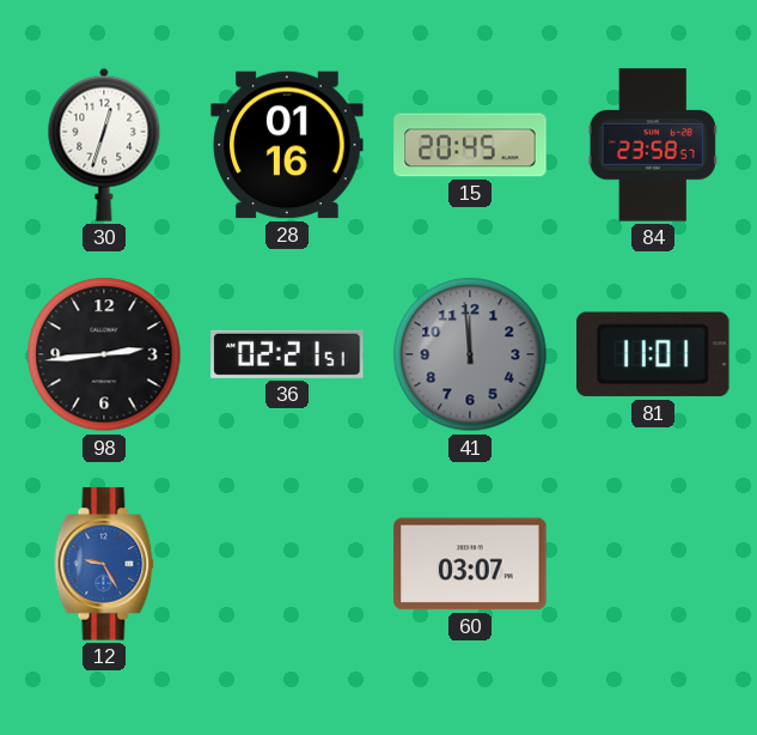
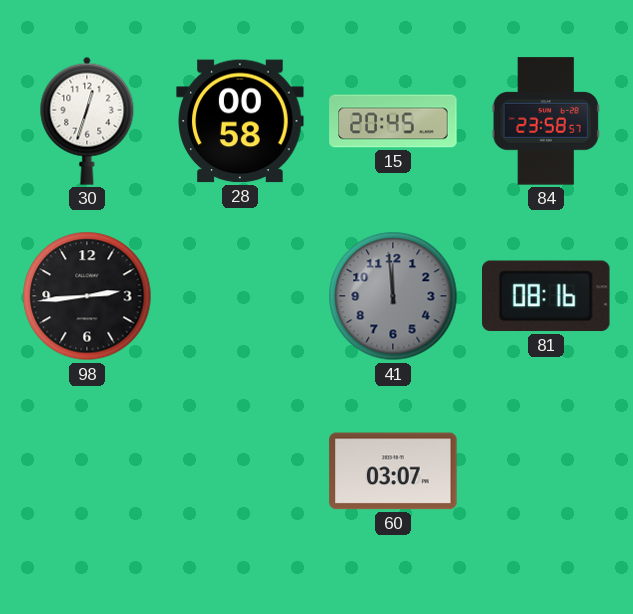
28: 01:16 -> 00:58 (240, 121)
36: 02:21 -> none (287, 354)
81: 11:01 -> 08:16 (546, 296)
12: 9:25 -> none (104, 564)
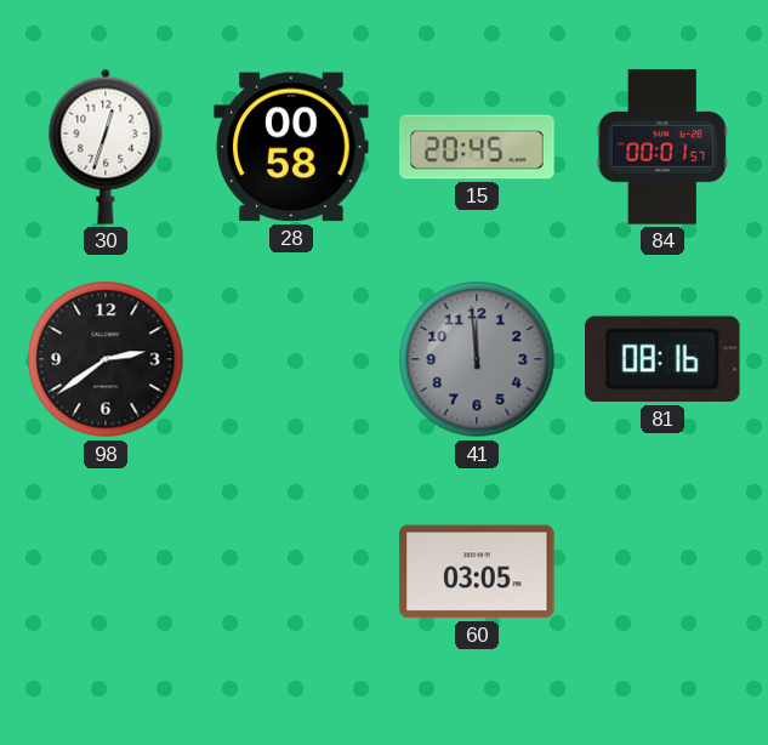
84: 23:58 -> 00:01 (662, 147)
98: 2:44 -> 2:39 (106, 359)
60: 03:07 -> 03:05 (477, 571)
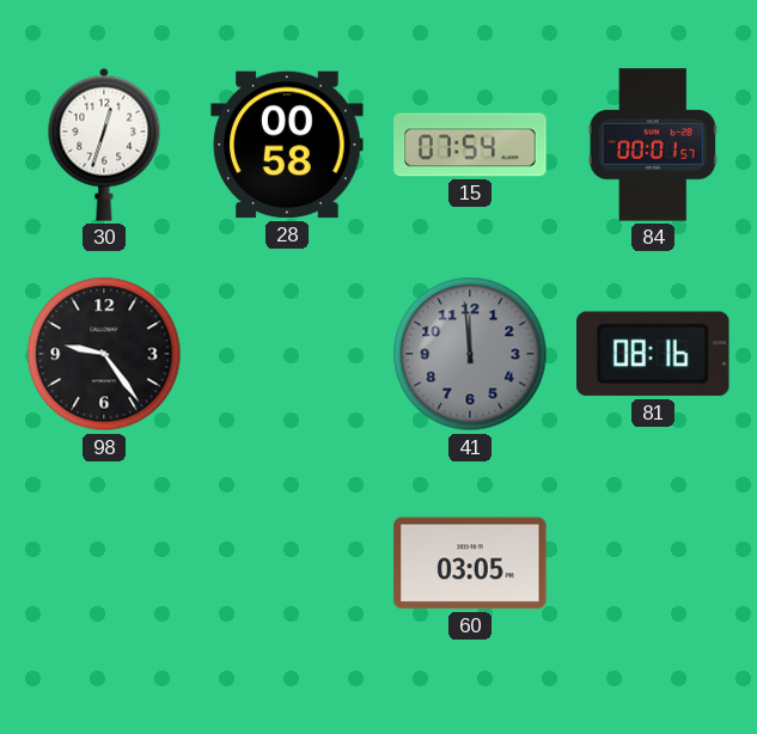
15: 20:45 -> 07:54 (470, 145)
98: 2:39 -> 9:24 (104, 354)
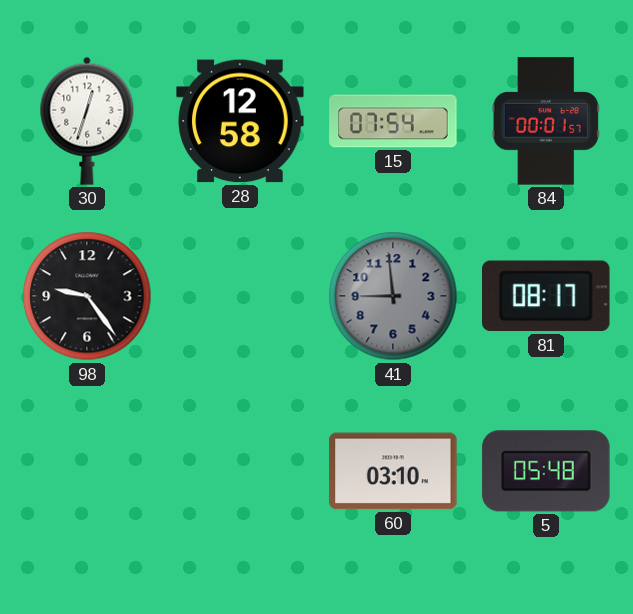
28: 00:58 -> 12:58 (240, 121)
41: 11:59 -> 8:59 (393, 296)
81: 08:16 -> 08:17 (546, 296)
60: 03:05 -> 03:10 (393, 471)
5: none -> 05:48 (546, 471)
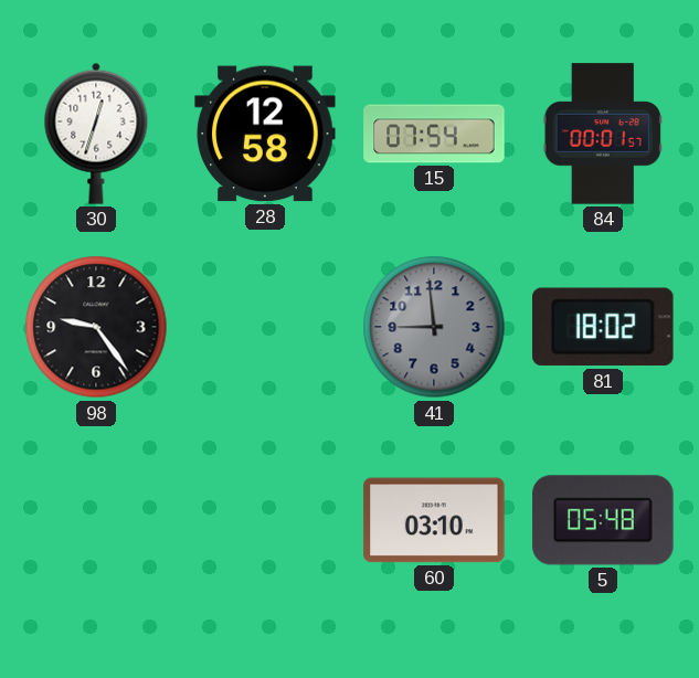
81: 08:17 -> 18:02 (603, 327)
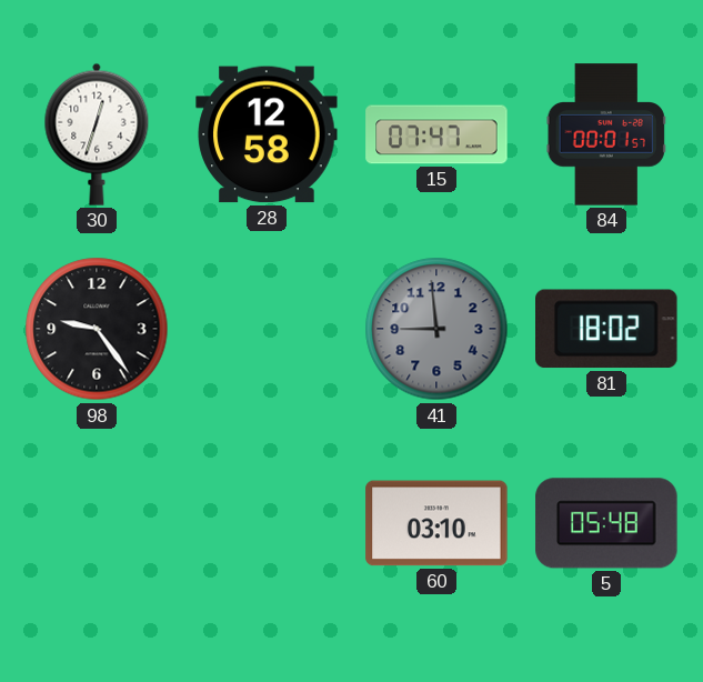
15: 07:54 -> 07:47 (436, 134)
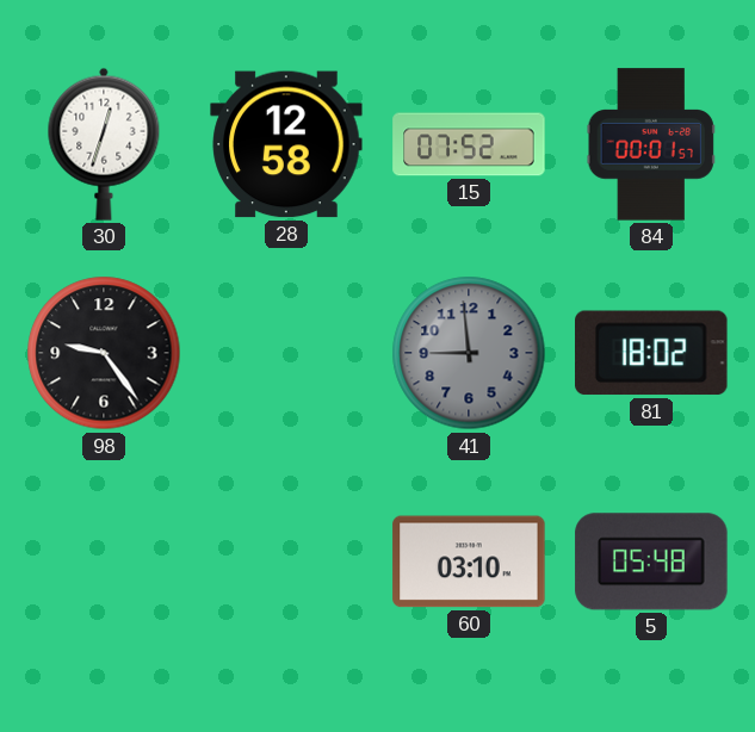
15: 07:47 -> 07:52 (469, 144)
